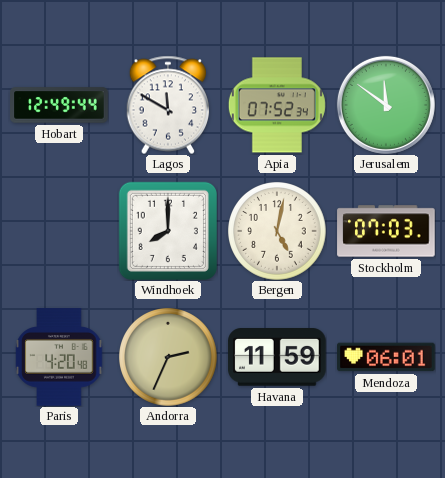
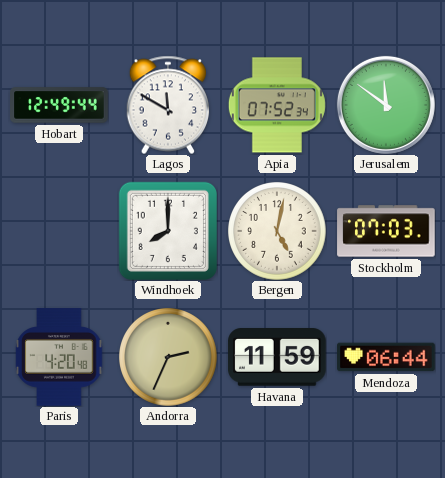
Mendoza: 06:01 -> 06:44 (386, 357)
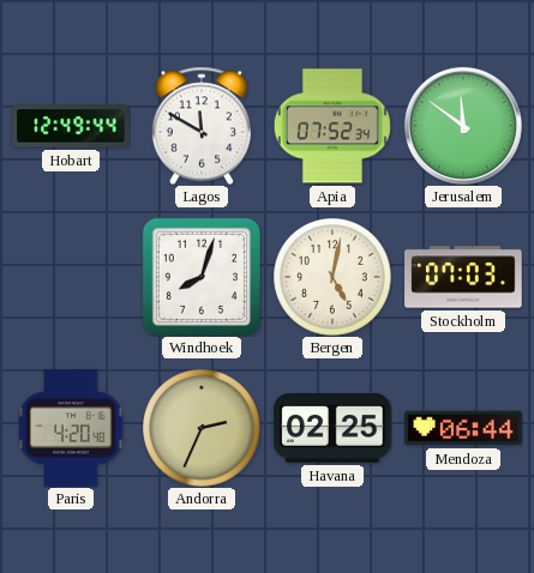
Windhoek: 8:00 -> 8:03 (202, 277)
Havana: 11:59 -> 02:25 (332, 429)
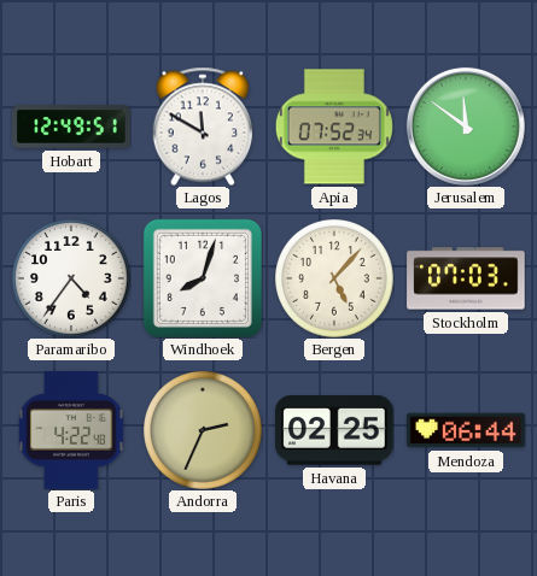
Hobart: 12:49:44 -> 12:49:51 (71, 127)
Paramaribo: none -> 4:36 (72, 280)
Bergen: 5:02 -> 5:07 (335, 280)
Paris: 4:20 -> 4:22 (71, 430)
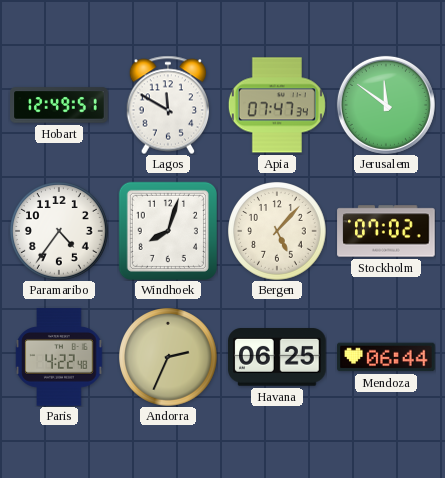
Apia: 07:52 -> 07:47 (277, 105)
Stockholm: 07:03 -> 07:02 (386, 231)
Havana: 02:25 -> 06:25 (277, 358)
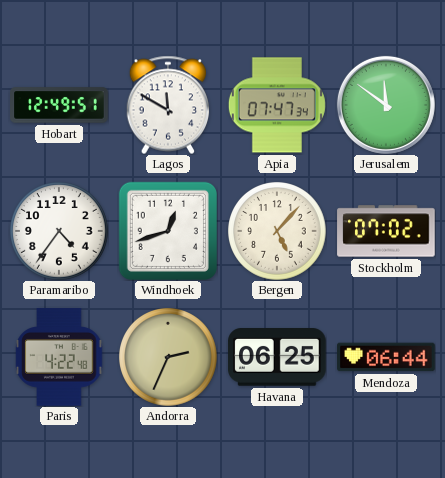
Windhoek: 8:03 -> 12:42 (168, 231)
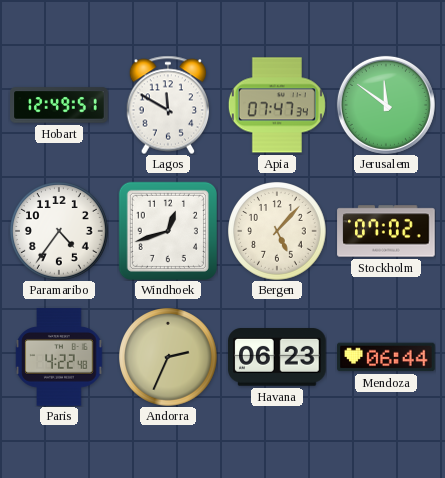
Havana: 06:25 -> 06:23 (277, 358)
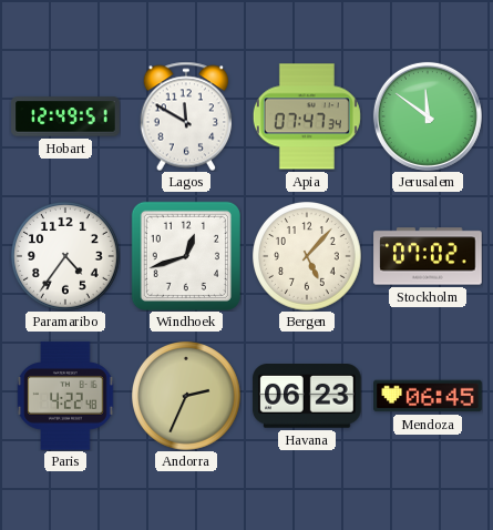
Mendoza: 06:44 -> 06:45 (428, 396)
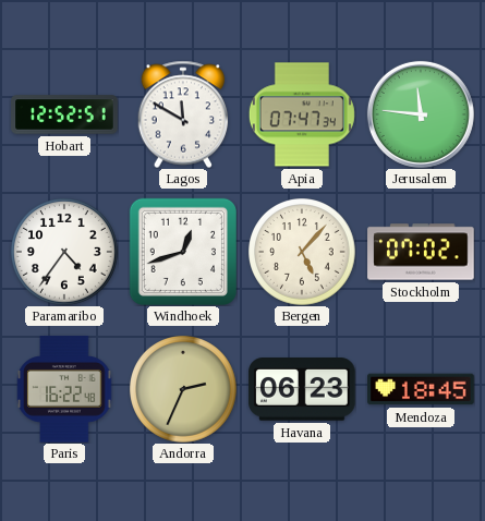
Hobart: 12:49 -> 12:52 (64, 114)
Jerusalem: 11:51 -> 11:46 (421, 114)
Paris: 4:22 -> 16:22 (64, 389)
Mendoza: 06:45 -> 18:45 (421, 389)
